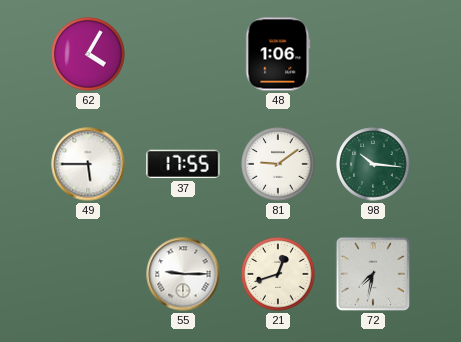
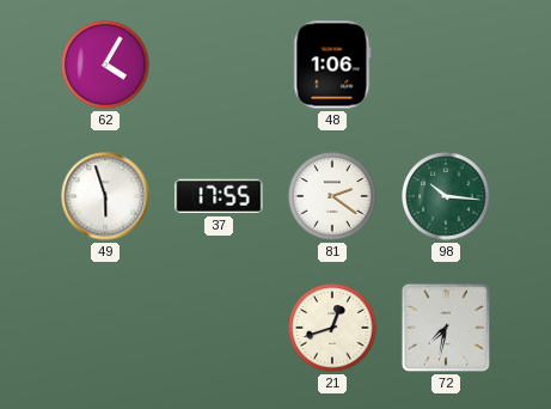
49: 5:45 -> 5:57 (105, 196)
81: 9:09 -> 2:21 (332, 196)
55: 9:15 -> none (183, 274)
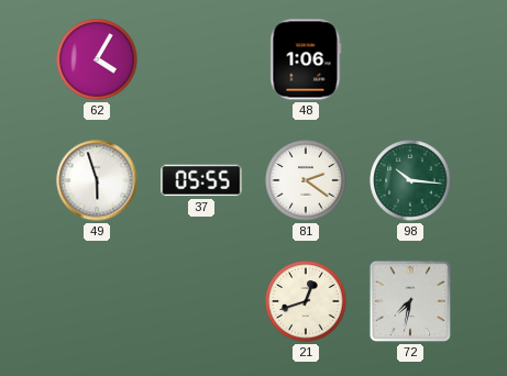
37: 17:55 -> 05:55 (201, 180)
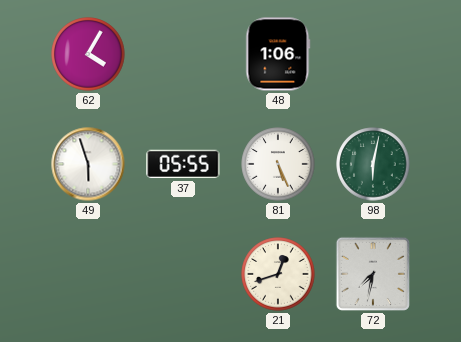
81: 2:21 -> 5:26 (278, 164)
98: 10:16 -> 6:02 (373, 164)
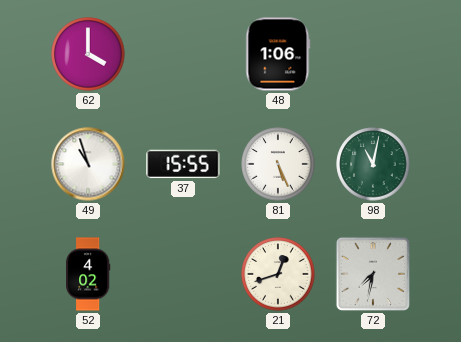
62: 4:05 -> 4:00 (88, 54)
49: 5:57 -> 10:57 (88, 164)
37: 05:55 -> 15:55 (183, 164)
98: 6:02 -> 11:02 (373, 164)
52: none -> 4:02 (89, 274)
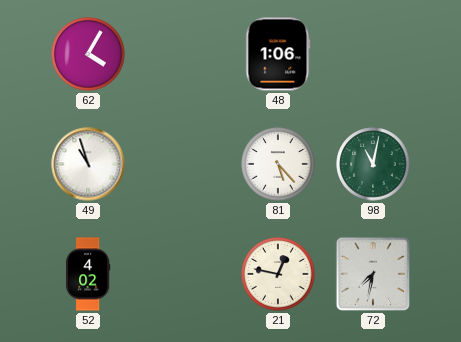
62: 4:00 -> 4:05 (88, 54)
37: 15:55 -> none (183, 164)
81: 5:26 -> 5:23 (278, 164)
21: 12:42 -> 12:47 (278, 274)
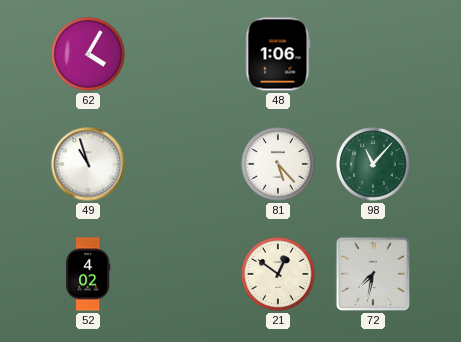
98: 11:02 -> 11:07 (373, 164)
21: 12:47 -> 12:51 (278, 274)
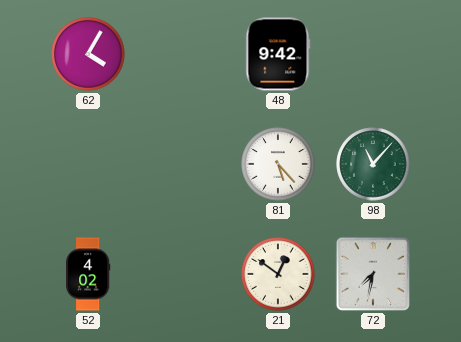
48: 1:06 -> 9:42 (278, 54)
49: 10:57 -> none (88, 164)
